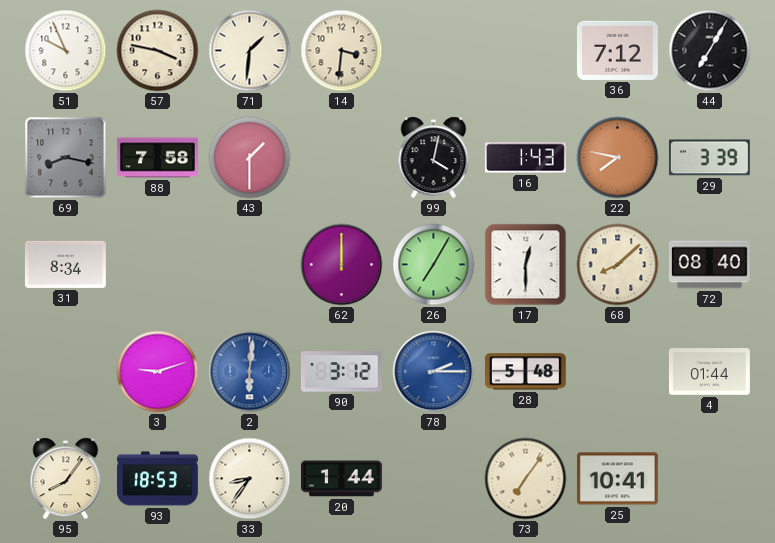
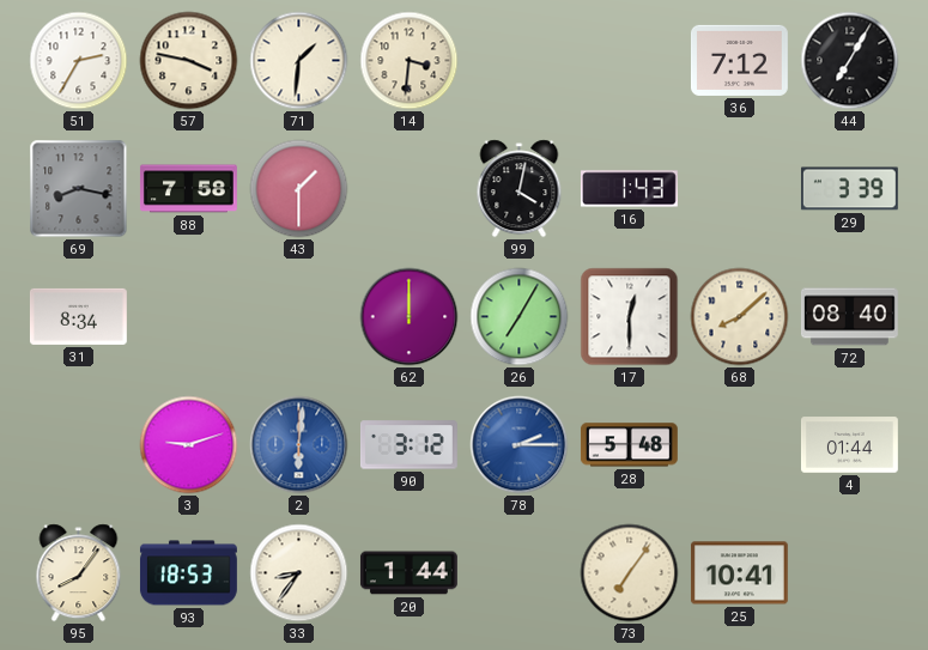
51: 9:56 -> 2:35 (79, 61)
22: 7:47 -> none (618, 158)
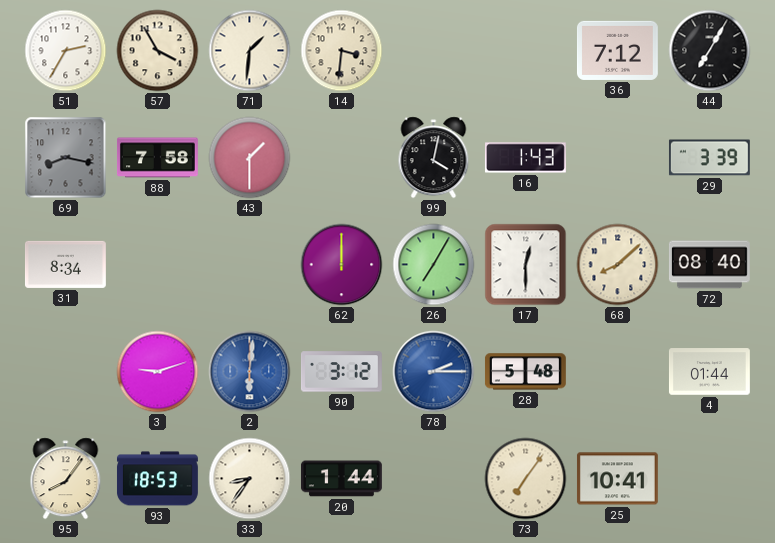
57: 3:47 -> 3:55 (158, 51)
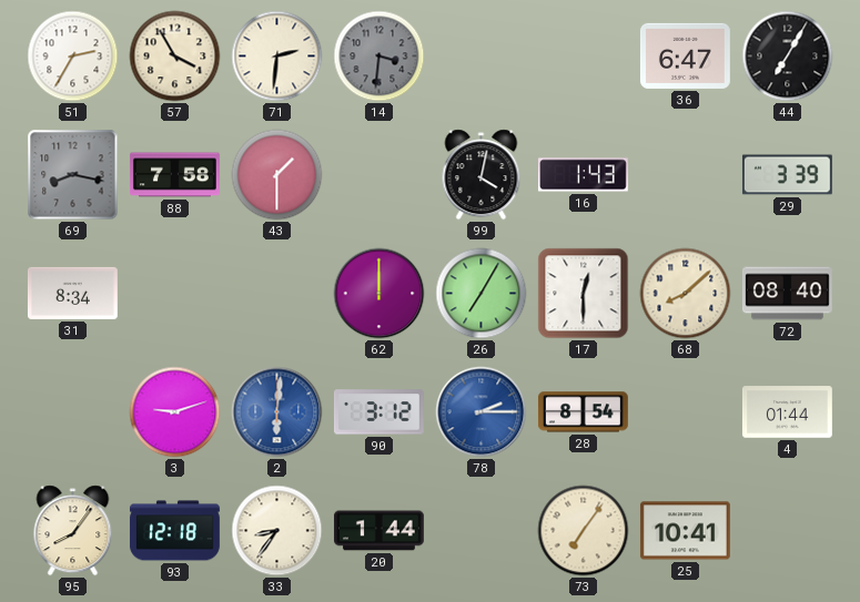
71: 1:31 -> 2:31 (277, 57)
14 dial: cream -> grey (380, 57)
36: 7:12 -> 6:47 (685, 55)
28: 5:48 -> 8:54 (583, 412)
93: 18:53 -> 12:18 (174, 531)
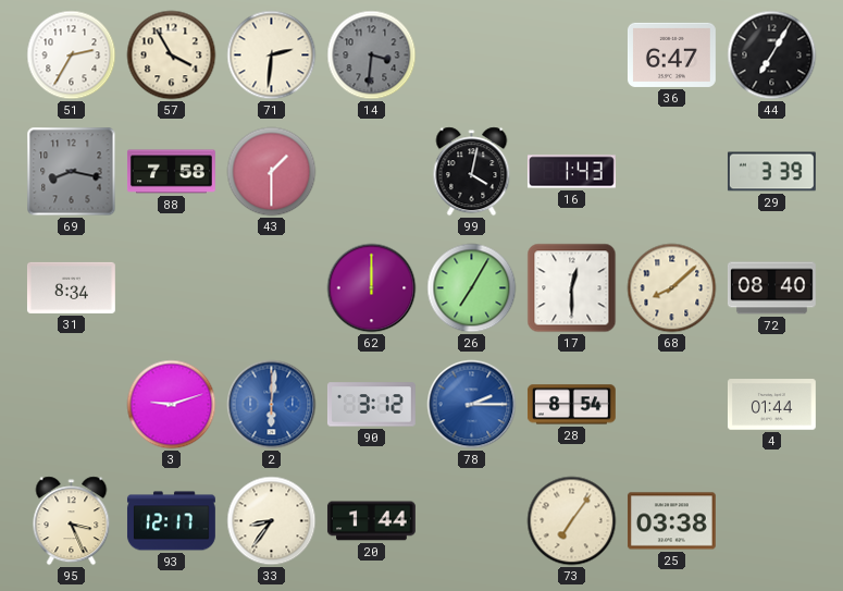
95: 8:06 -> 3:26 (72, 521)
93: 12:18 -> 12:17 (171, 521)
25: 10:41 -> 03:38 (671, 521)
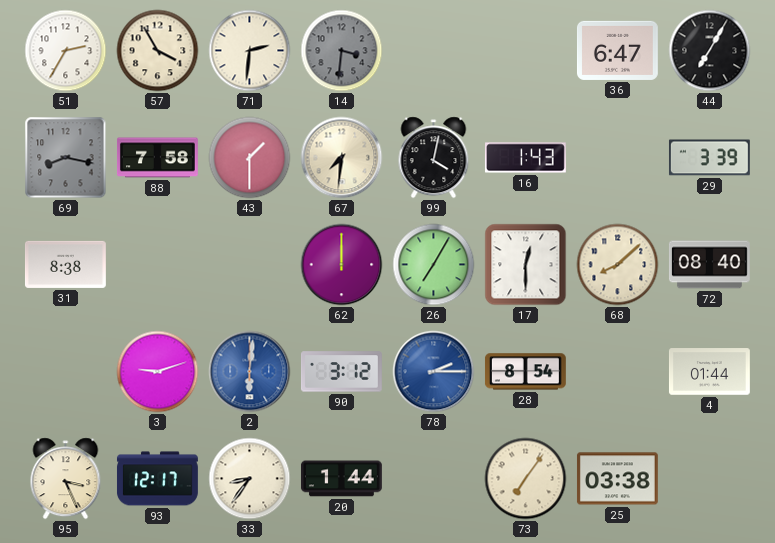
67: none -> 7:31 (342, 158)
31: 8:34 -> 8:38 (65, 264)
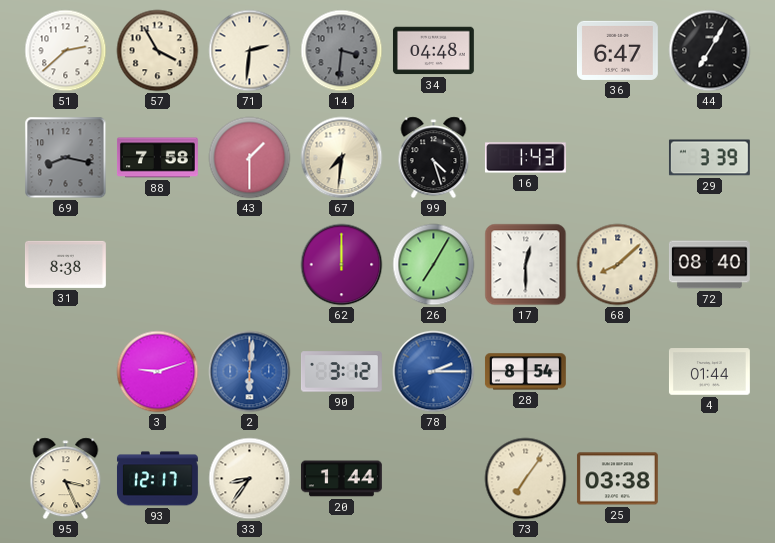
51: 2:35 -> 2:38 (66, 51)
34: none -> 04:48 (433, 51)
99: 4:02 -> 4:27 (434, 158)
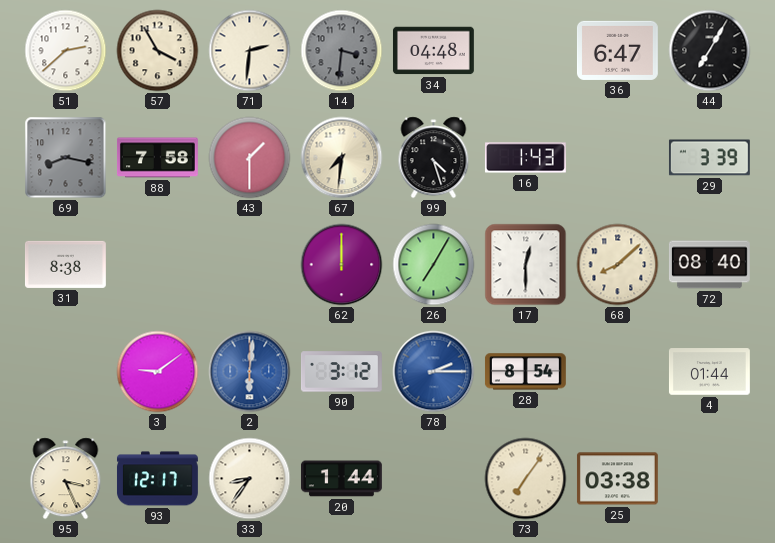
3: 9:12 -> 9:09 (158, 372)
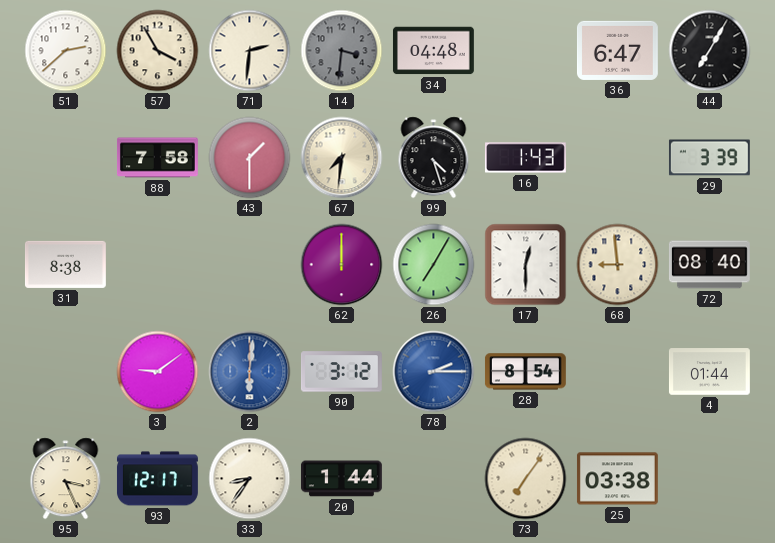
69: 8:17 -> none (66, 158)
68: 8:08 -> 8:59 (618, 265)
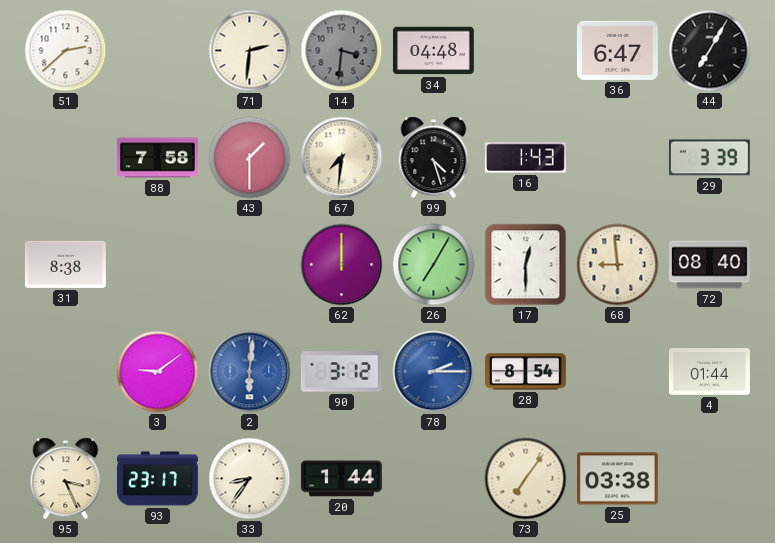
57: 3:55 -> none (158, 51)
93: 12:17 -> 23:17 (157, 479)
